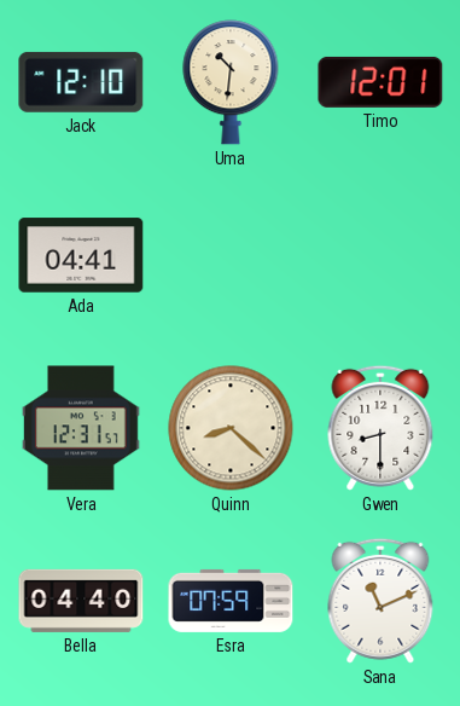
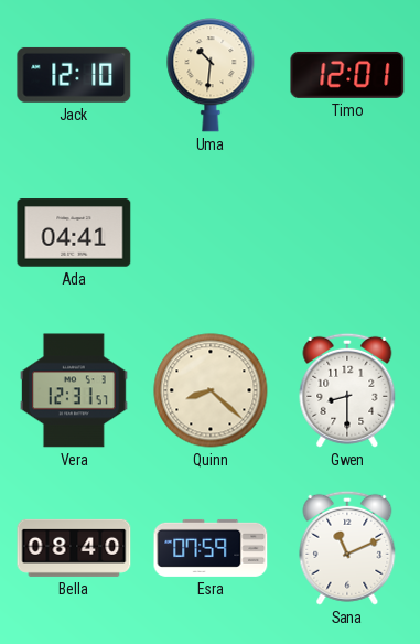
Bella: 04:40 -> 08:40 (74, 548)
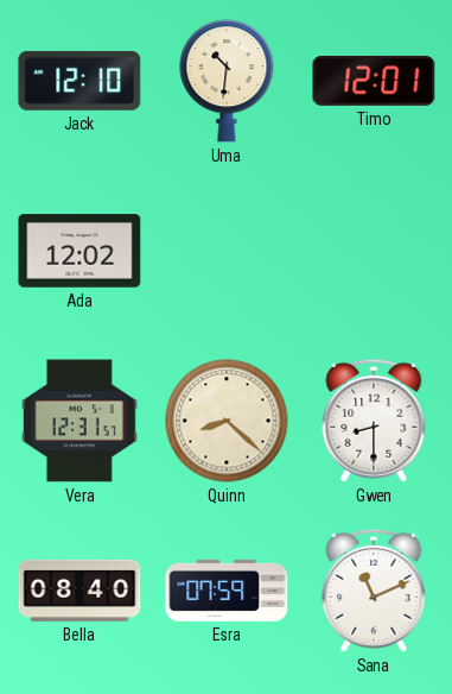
Ada: 04:41 -> 12:02 (79, 251)
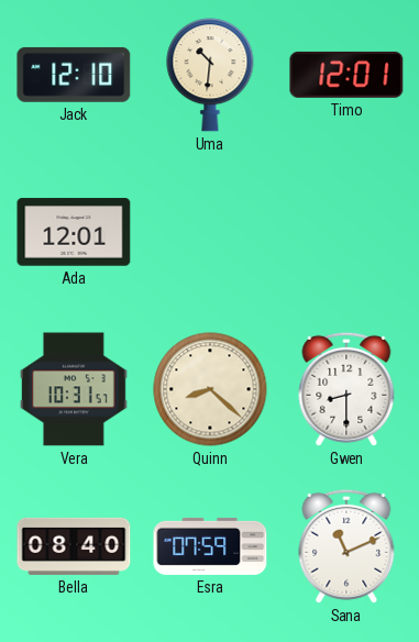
Ada: 12:02 -> 12:01 (74, 232)
Vera: 12:31 -> 10:31 (75, 389)
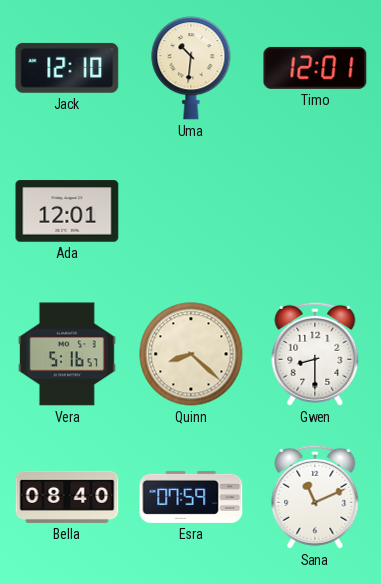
Vera: 10:31 -> 5:16 (68, 354)
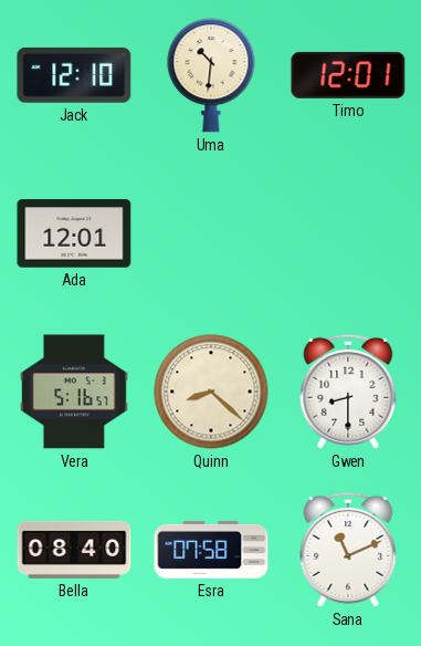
Esra: 07:59 -> 07:58 (211, 550)
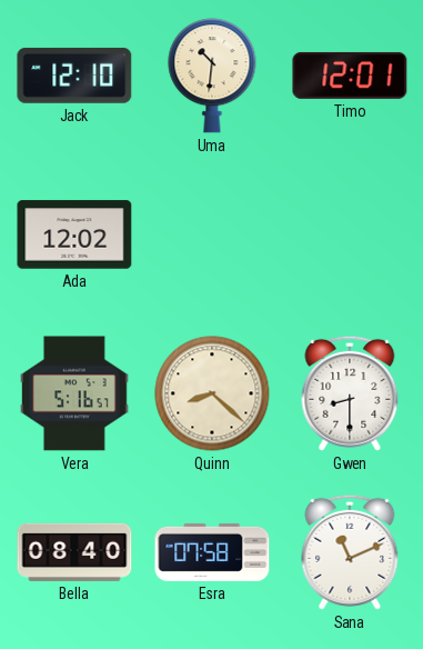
Ada: 12:01 -> 12:02 (74, 234)
